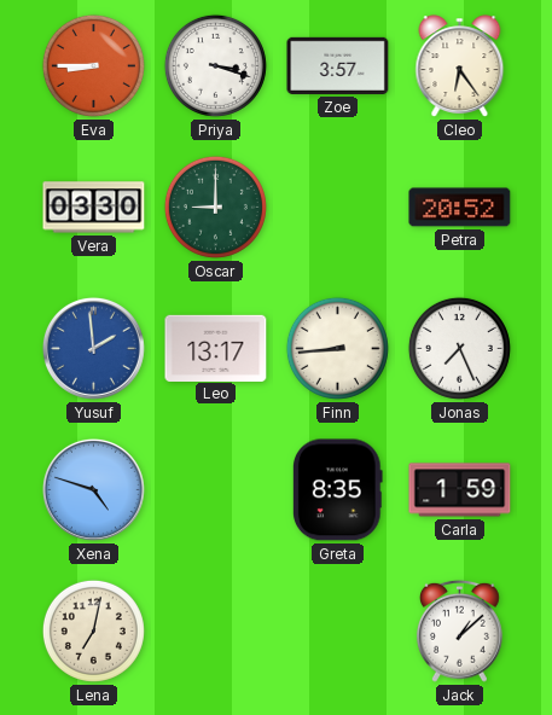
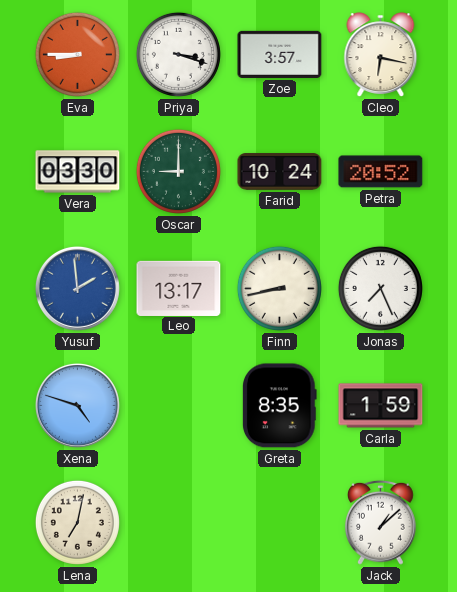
Cleo: 6:24 -> 6:17 (381, 55)
Farid: none -> 10:24 (280, 172)
Finn: 8:44 -> 8:43 (279, 288)
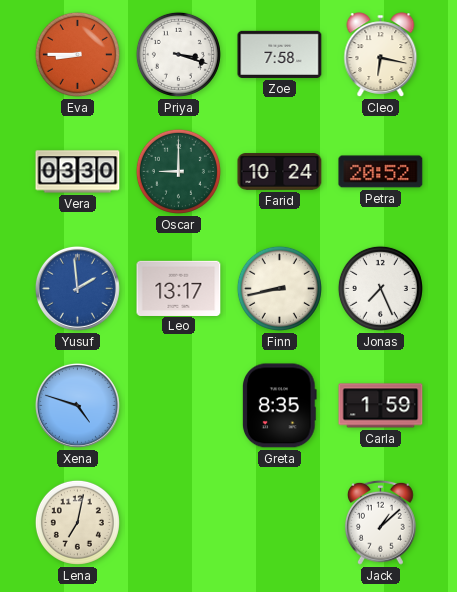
Zoe: 3:57 -> 7:58 (280, 54)
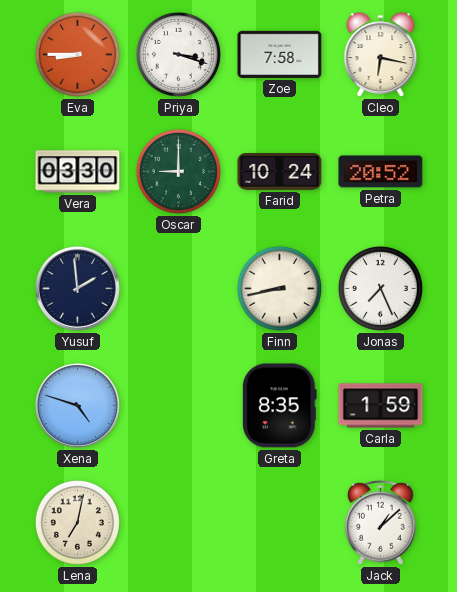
Yusuf dial: blue -> navy (77, 288)
Leo: 13:17 -> none (179, 288)
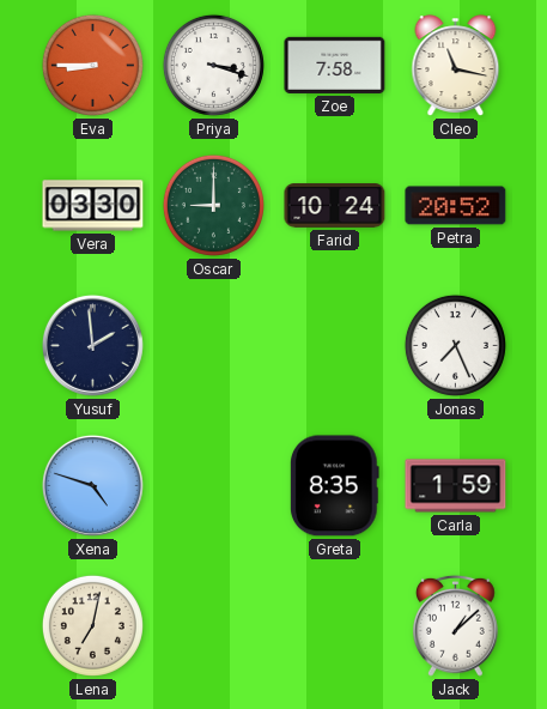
Cleo: 6:17 -> 11:17 (456, 66)
Finn: 8:43 -> none (279, 288)
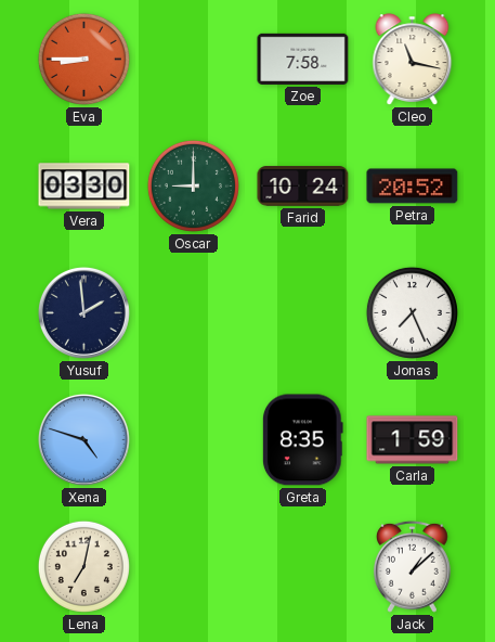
Priya: 3:18 -> none (213, 65)
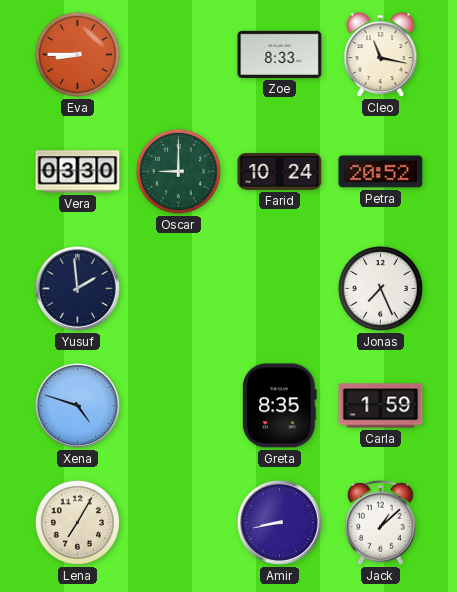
Zoe: 7:58 -> 8:33 (280, 54)
Lena: 7:02 -> 7:05 (77, 522)
Amir: none -> 8:43 (279, 522)
